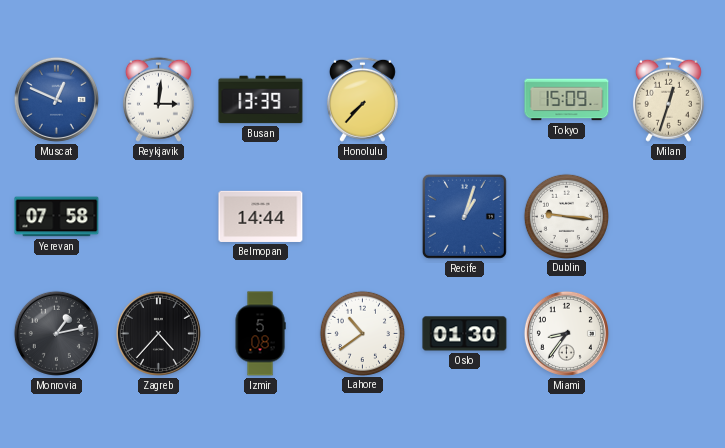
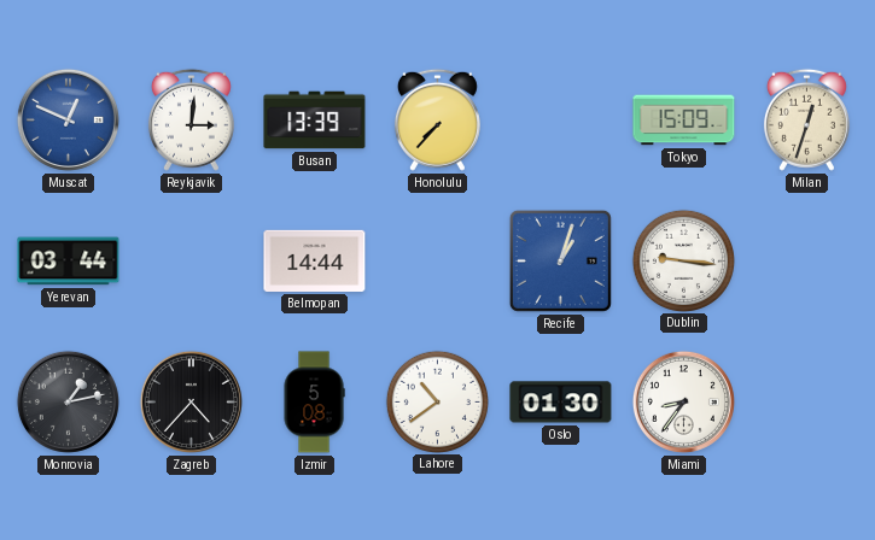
Yerevan: 07:58 -> 03:44 (69, 262)
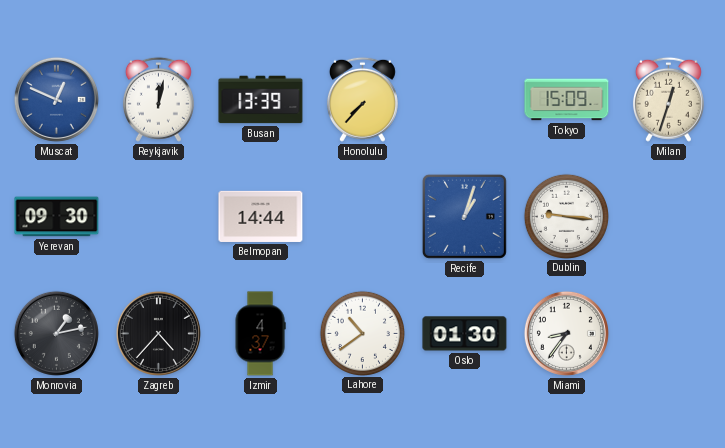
Reykjavik: 3:01 -> 12:02 (158, 99)
Yerevan: 03:44 -> 09:30 (57, 217)
Izmir: 5:08 -> 4:37 (260, 334)
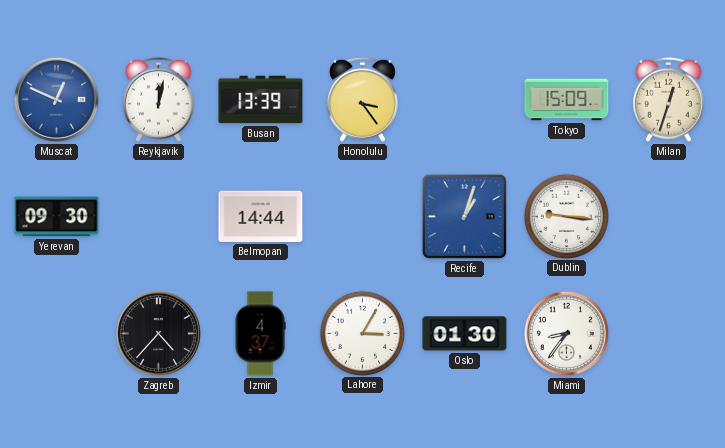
Honolulu: 7:37 -> 3:24 (362, 99)
Monrovia: 1:13 -> none (56, 333)
Lahore: 10:39 -> 3:05 (362, 333)
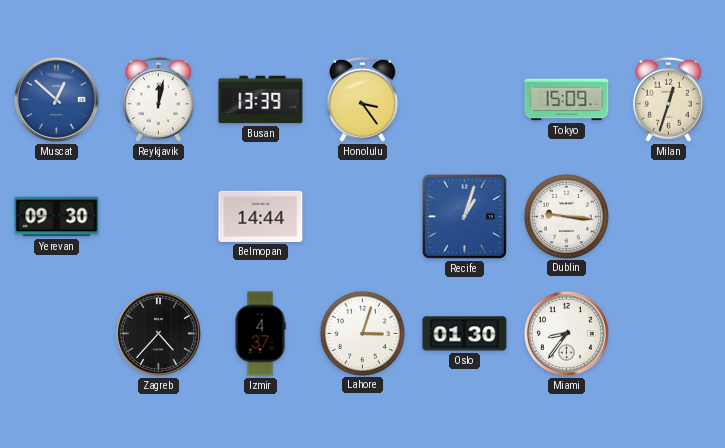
Muscat: 12:49 -> 12:52 (56, 99)
Lahore: 3:05 -> 3:03 (362, 333)
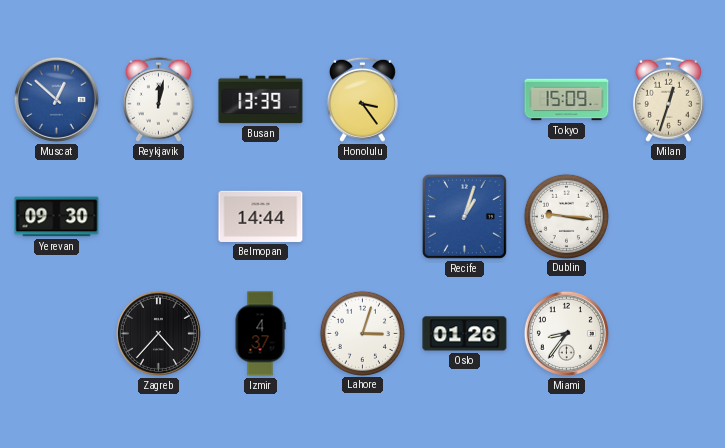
Oslo: 01:30 -> 01:26 (465, 334)
